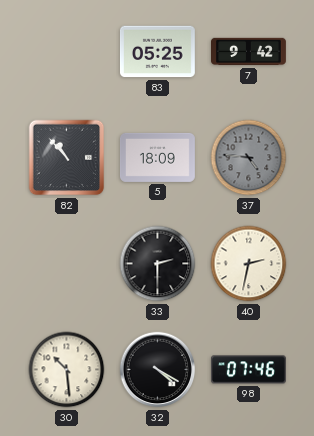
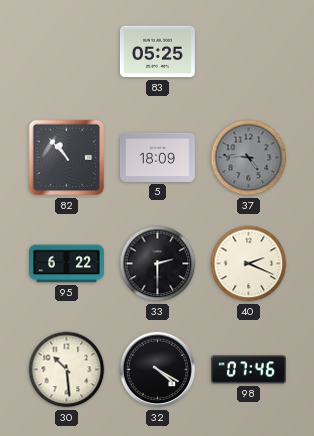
7: 9:42 -> none (249, 52)
95: none -> 6:22 (67, 264)
40: 2:32 -> 2:19 (249, 264)
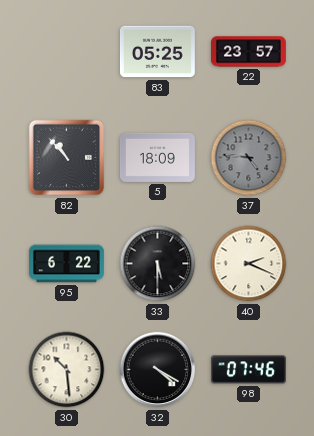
22: none -> 23:57 (249, 52)
33: 2:30 -> 5:30 (158, 264)
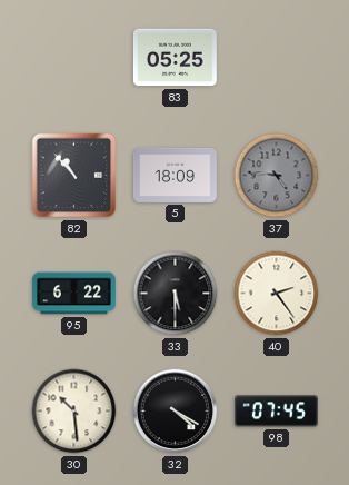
22: 23:57 -> none (249, 52)
40: 2:19 -> 2:24 (277, 294)
98: 07:46 -> 07:45 (276, 412)
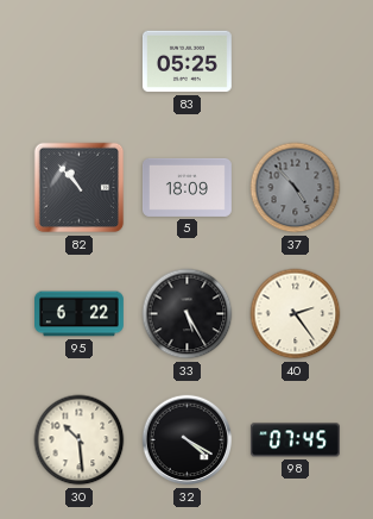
37: 4:46 -> 4:53 (296, 188)
33: 5:30 -> 5:25 (188, 314)
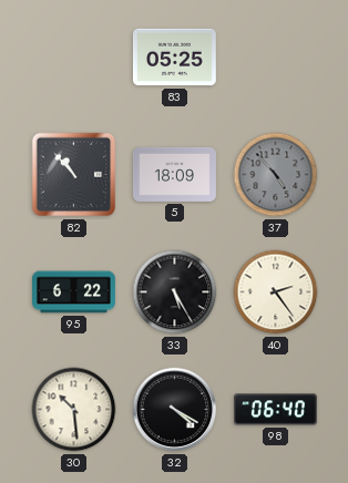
98: 07:45 -> 06:40 (275, 410)
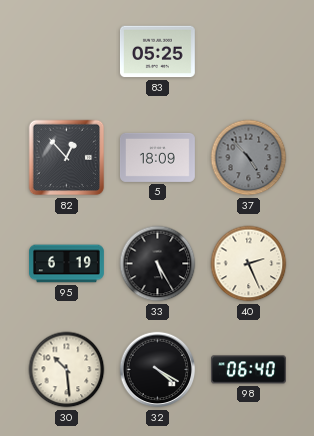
82: 10:53 -> 12:53 (67, 158)
95: 6:22 -> 6:19 (67, 264)
40: 2:24 -> 2:26 (249, 264)
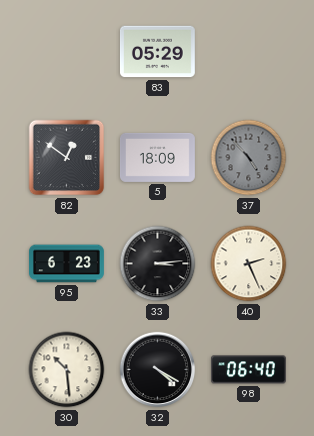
83: 05:25 -> 05:29 (157, 52)
82: 12:53 -> 12:51 (67, 158)
95: 6:19 -> 6:23 (67, 264)
33: 5:25 -> 3:14 (158, 264)
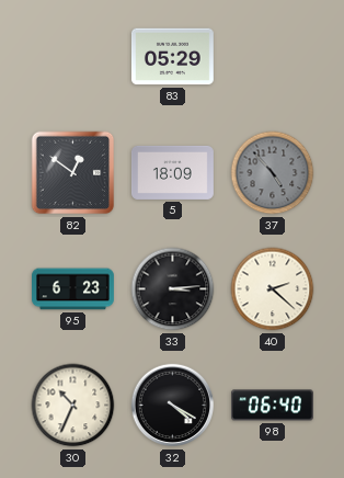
40: 2:26 -> 2:22 (273, 289)
30: 10:29 -> 10:34 (73, 406)
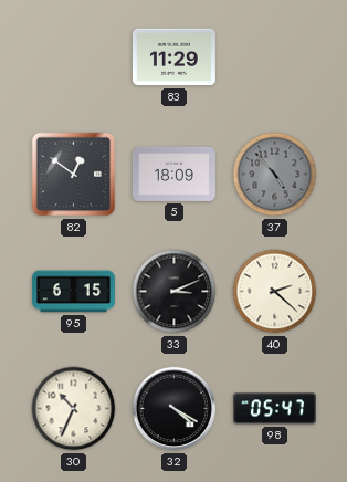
83: 05:29 -> 11:29 (173, 57)
95: 6:23 -> 6:15 (74, 292)
33: 3:14 -> 3:11 (175, 292)
98: 06:40 -> 05:47 (274, 409)
